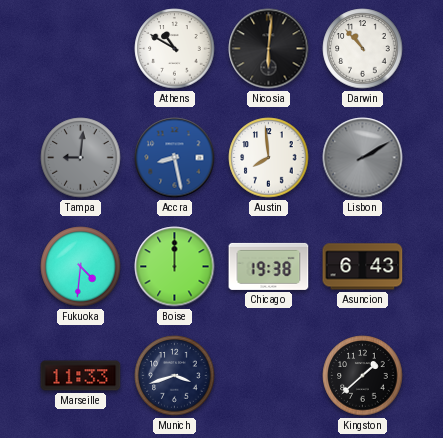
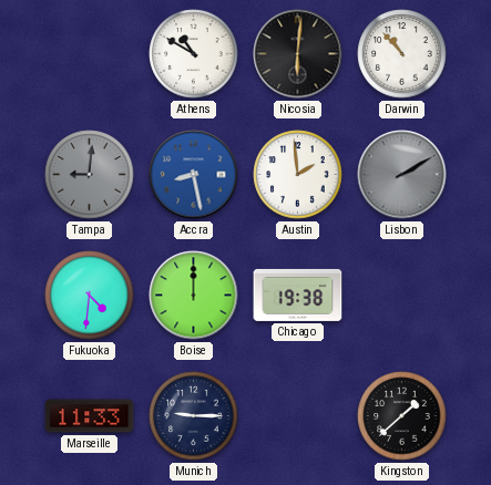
Austin: 7:59 -> 1:59 (298, 175)
Asuncion: 6:43 -> none (363, 267)
Munich: 3:42 -> 9:15 (194, 416)
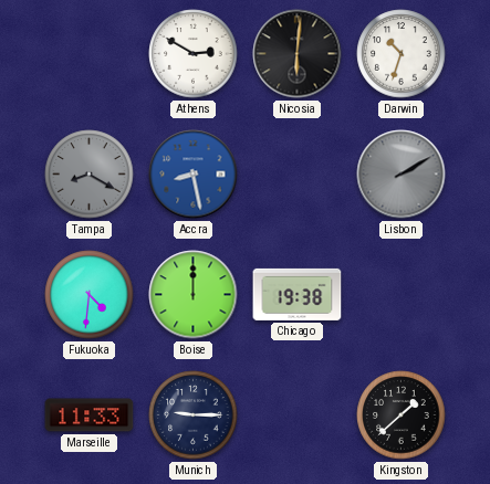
Athens: 10:50 -> 2:50 (194, 54)
Darwin: 10:53 -> 10:33 (402, 54)
Tampa: 9:01 -> 8:20 (90, 175)
Austin: 1:59 -> none (298, 175)
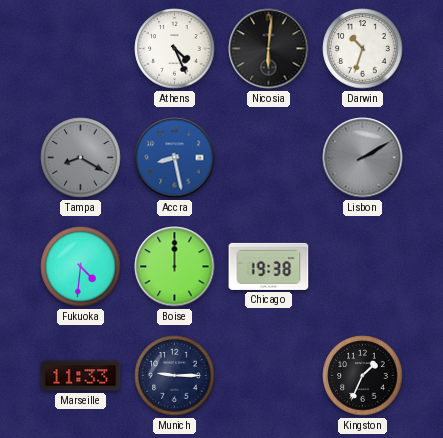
Athens: 2:50 -> 4:26 (175, 49)
Kingston: 1:38 -> 1:34 (363, 376)
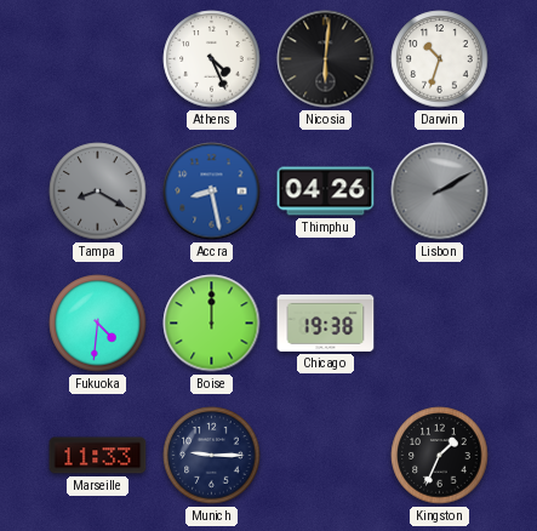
Thimphu: none -> 04:26 (326, 192)
